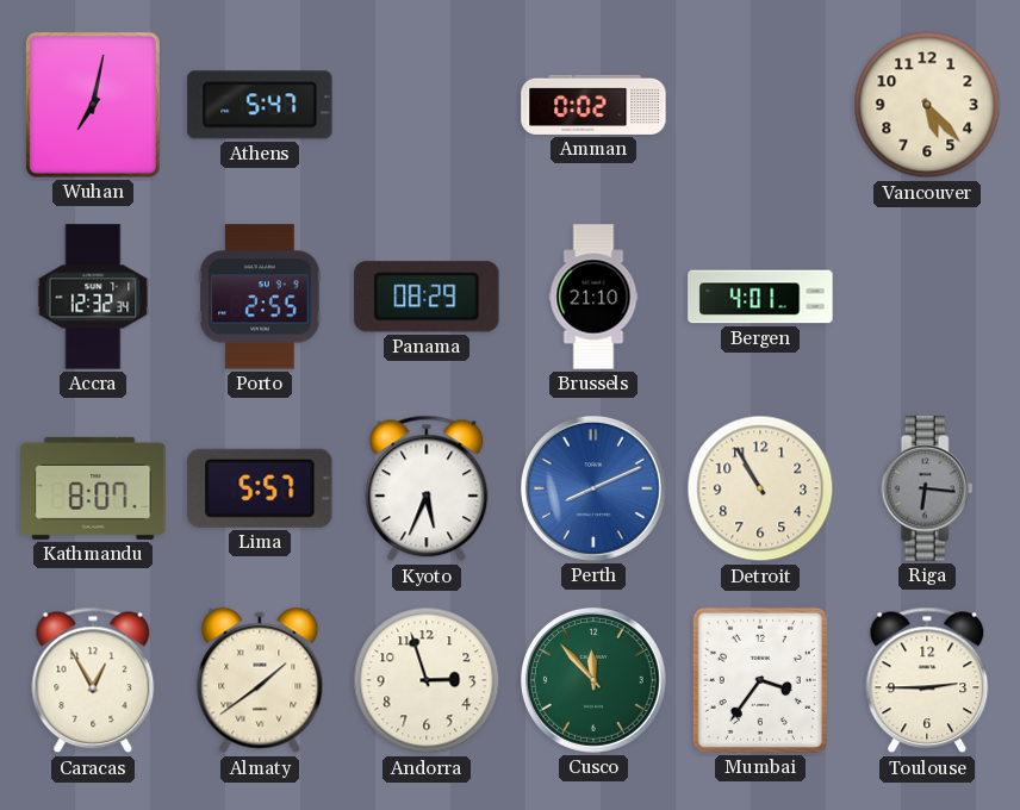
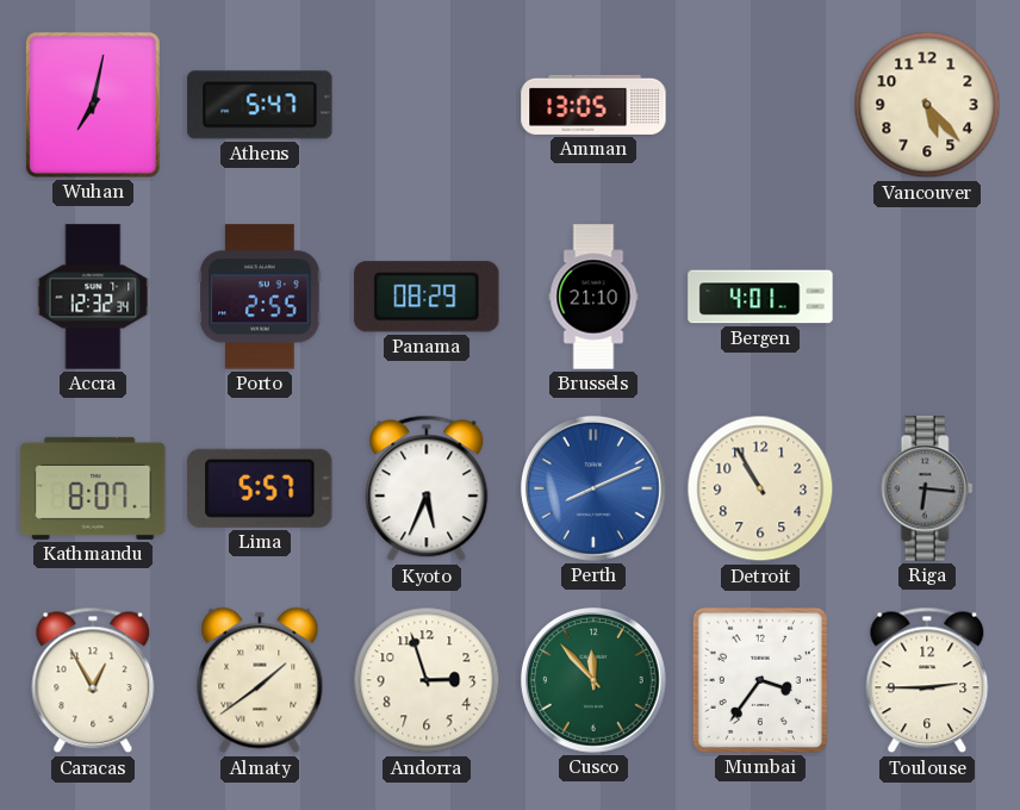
Amman: 0:02 -> 13:05 (593, 105)
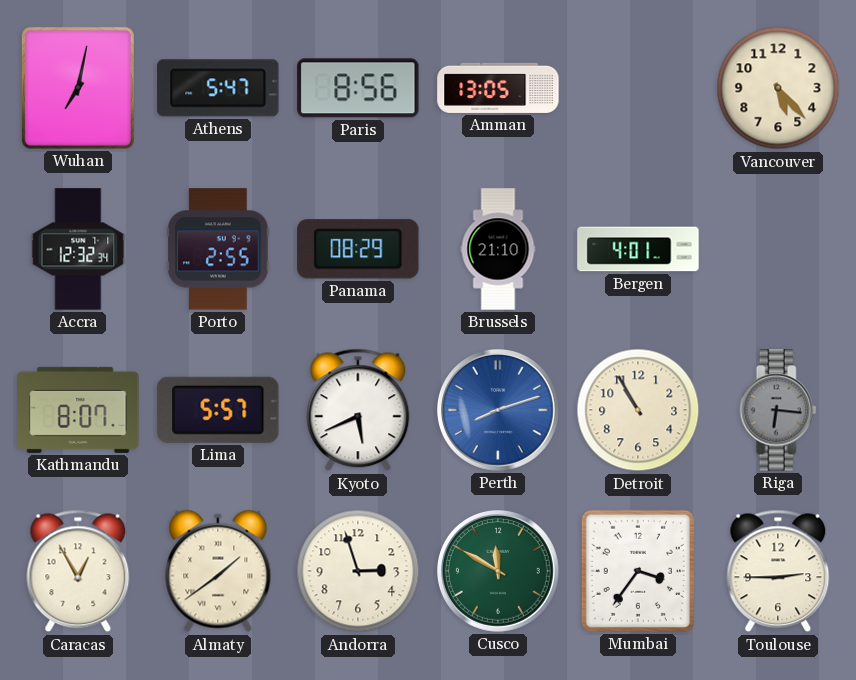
Paris: none -> 8:56 (358, 88)
Kyoto: 5:34 -> 5:41 (358, 410)
Perth: 8:11 -> 8:12 (499, 411)
Cusco: 11:53 -> 11:50 (499, 572)
